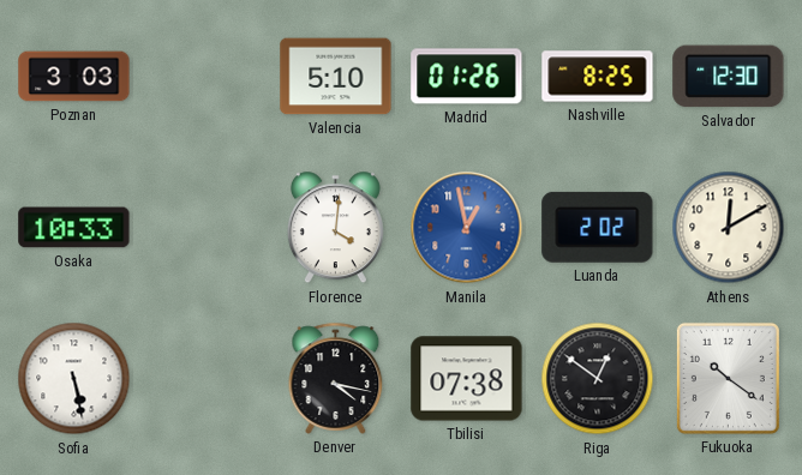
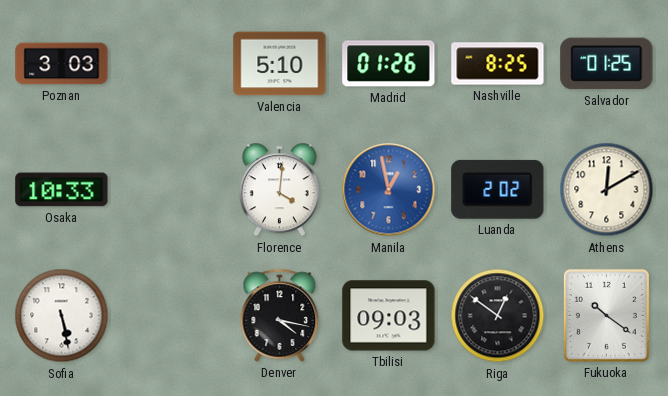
Salvador: 12:30 -> 01:25 (607, 64)
Tbilisi: 07:38 -> 09:03 (389, 316)
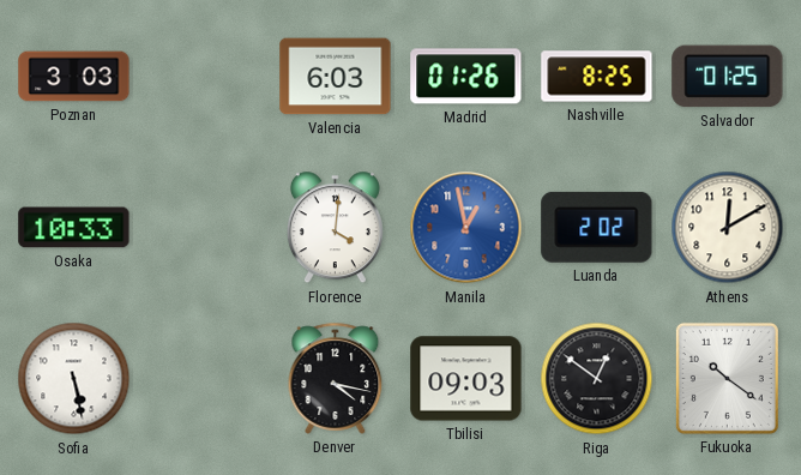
Valencia: 5:10 -> 6:03 (336, 77)
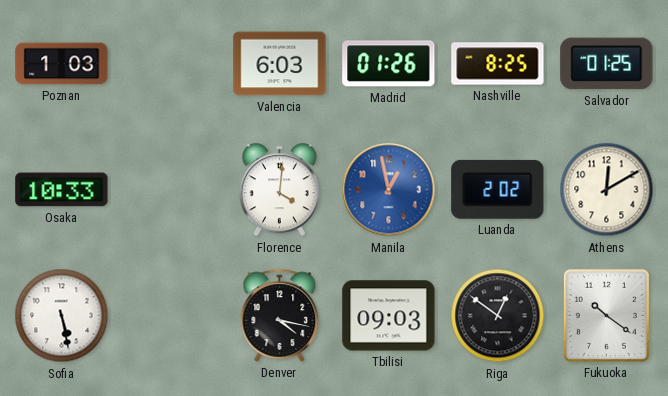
Poznan: 3:03 -> 1:03 (62, 64)
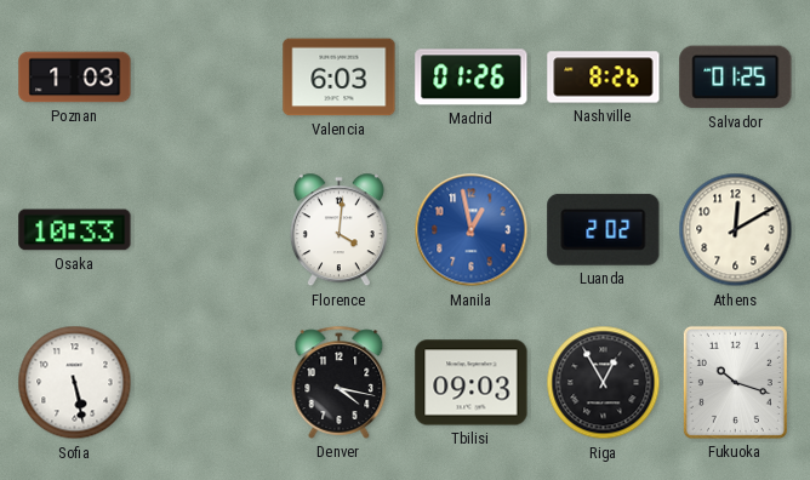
Nashville: 8:25 -> 8:26 (604, 78)
Riga: 12:51 -> 12:55 (604, 383)
Fukuoka: 10:21 -> 10:18 (735, 382)
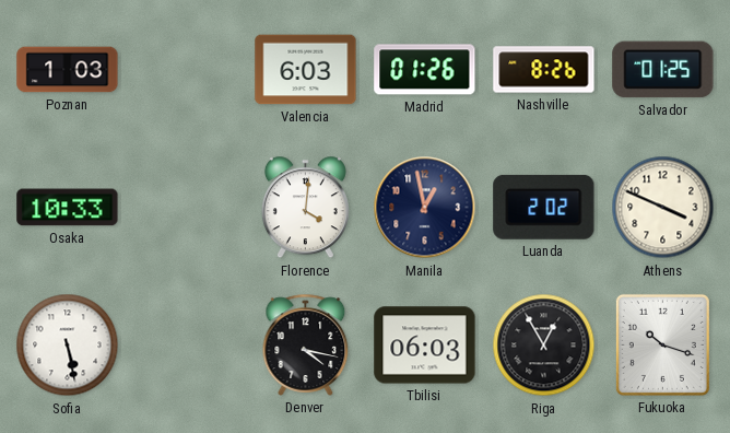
Manila dial: blue -> navy (425, 208)
Athens: 12:10 -> 3:49 (663, 208)
Tbilisi: 09:03 -> 06:03 (425, 346)
